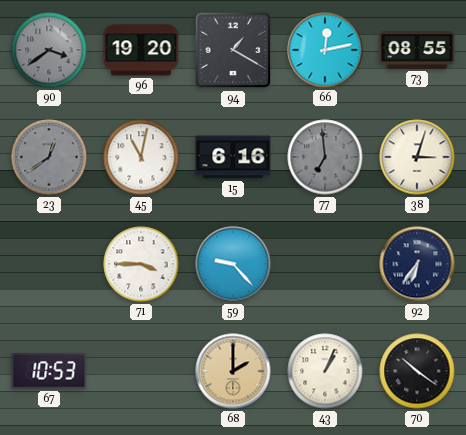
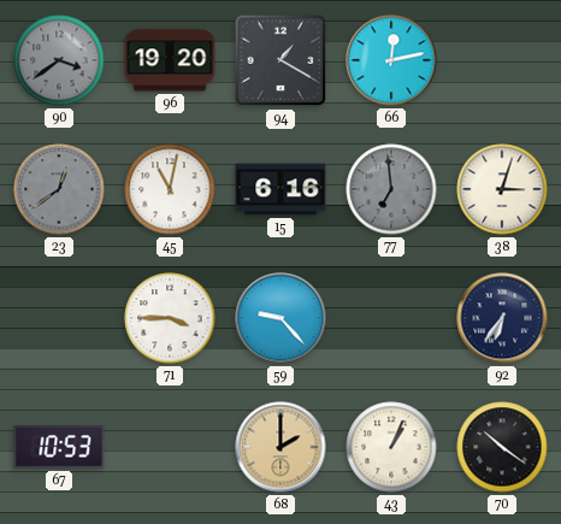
73: 08:55 -> none (417, 50)
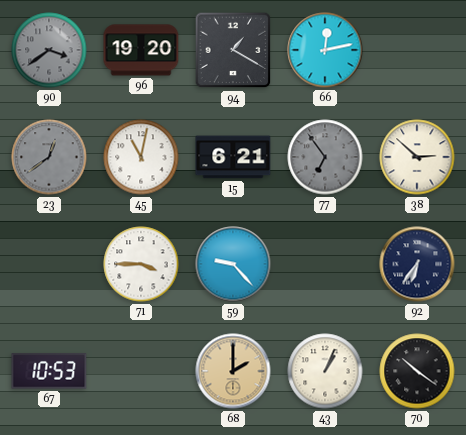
15: 6:16 -> 6:21 (233, 157)
77: 6:59 -> 6:54 (325, 157)
38: 3:03 -> 2:52 (417, 157)
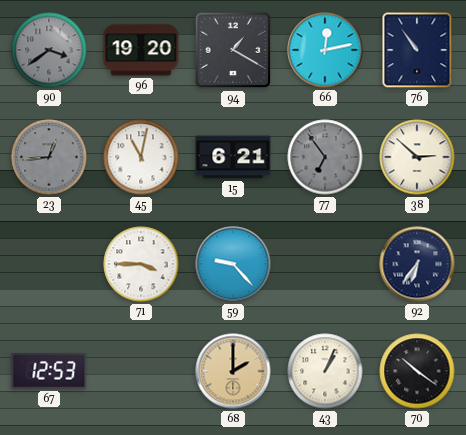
76: none -> 10:54 (417, 50)
23: 12:39 -> 12:44 (49, 157)
67: 10:53 -> 12:53 (49, 371)
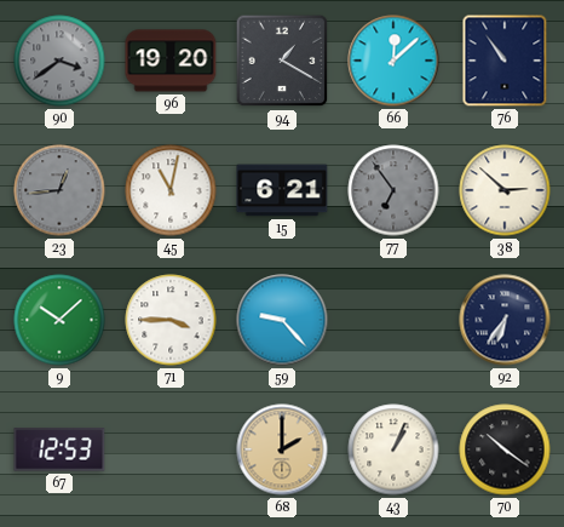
66: 12:13 -> 12:08 (393, 61)
9: none -> 10:08 (59, 320)
